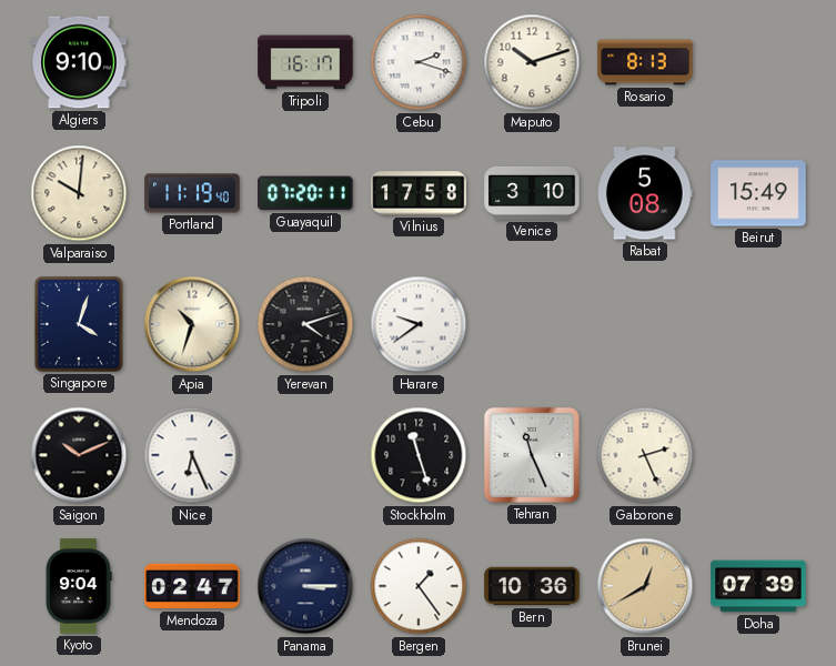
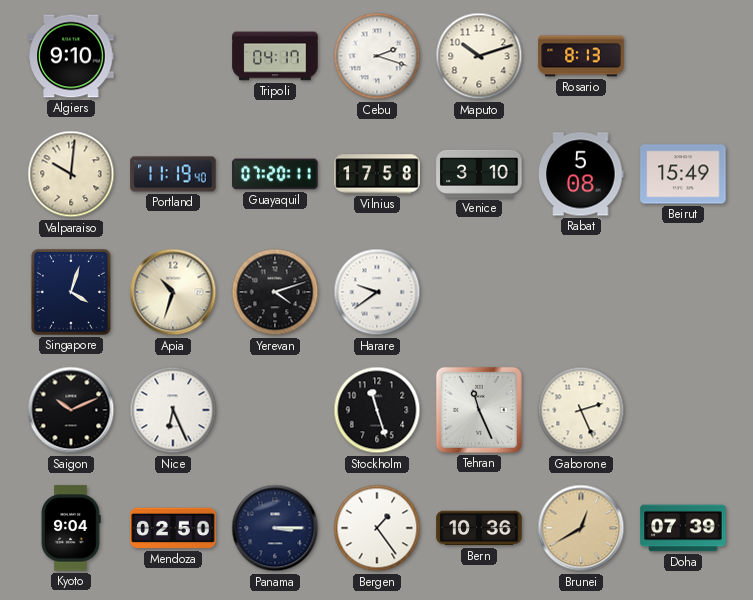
Tripoli: 16:17 -> 04:17 (275, 56)
Mendoza: 02:47 -> 02:50 (173, 528)
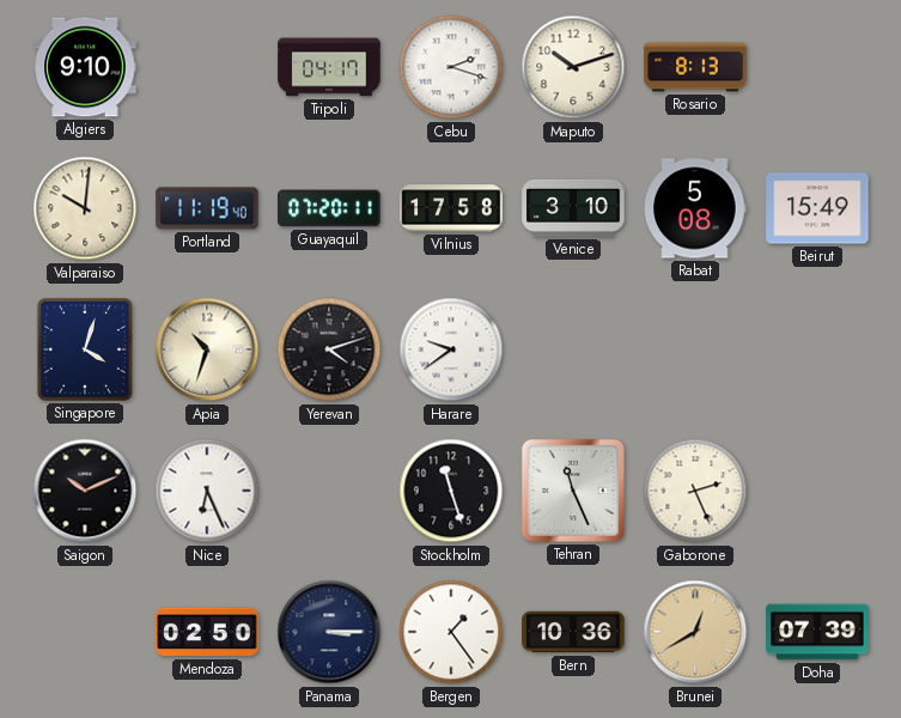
Kyoto: 9:04 -> none (71, 528)
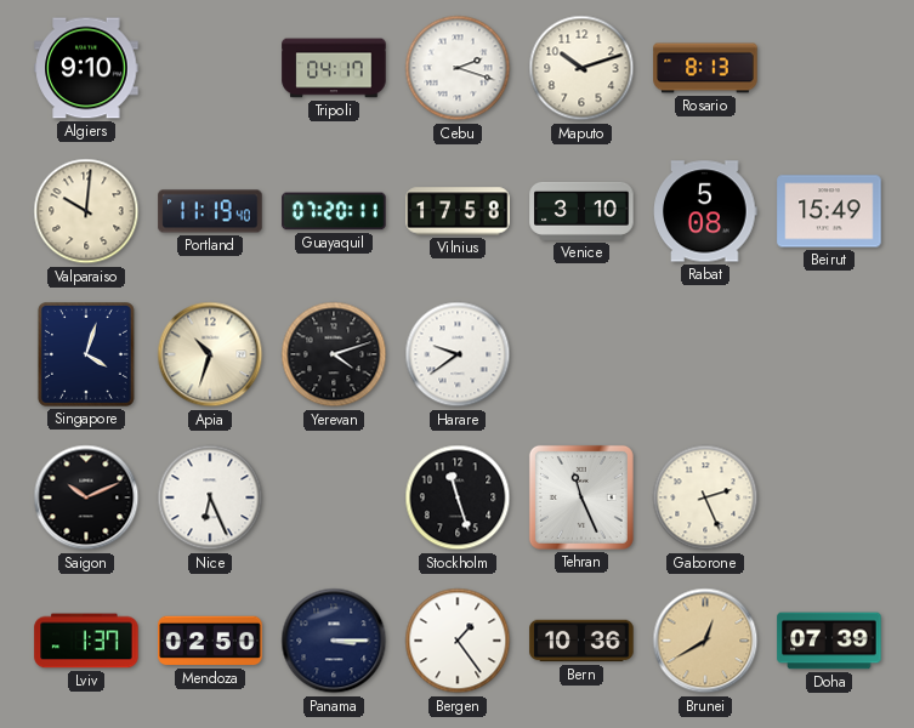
Lviv: none -> 1:37 (86, 641)
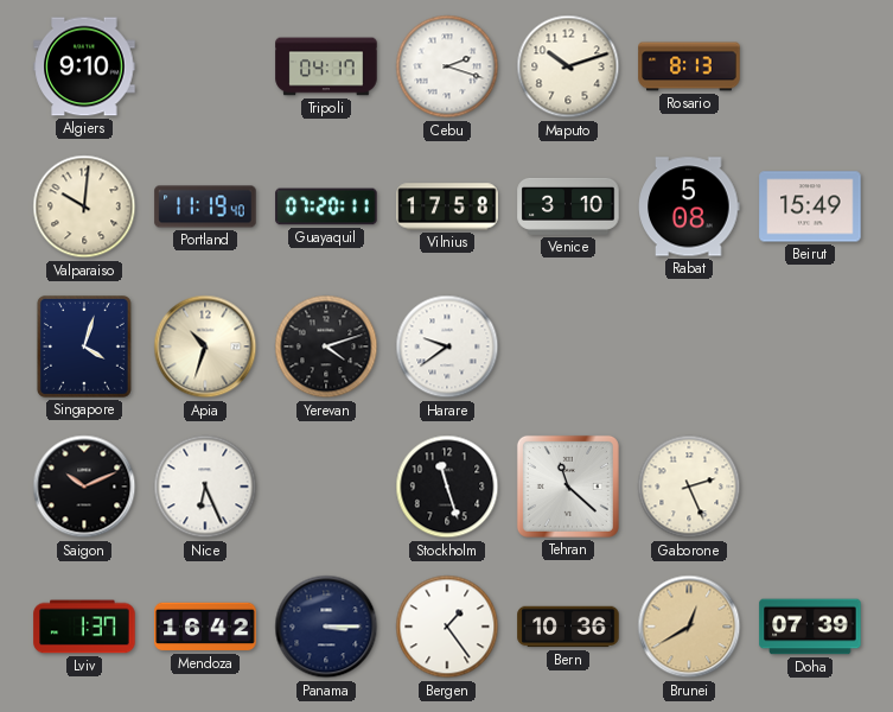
Tehran: 11:26 -> 11:22 (568, 487)
Mendoza: 02:50 -> 16:42 (205, 627)
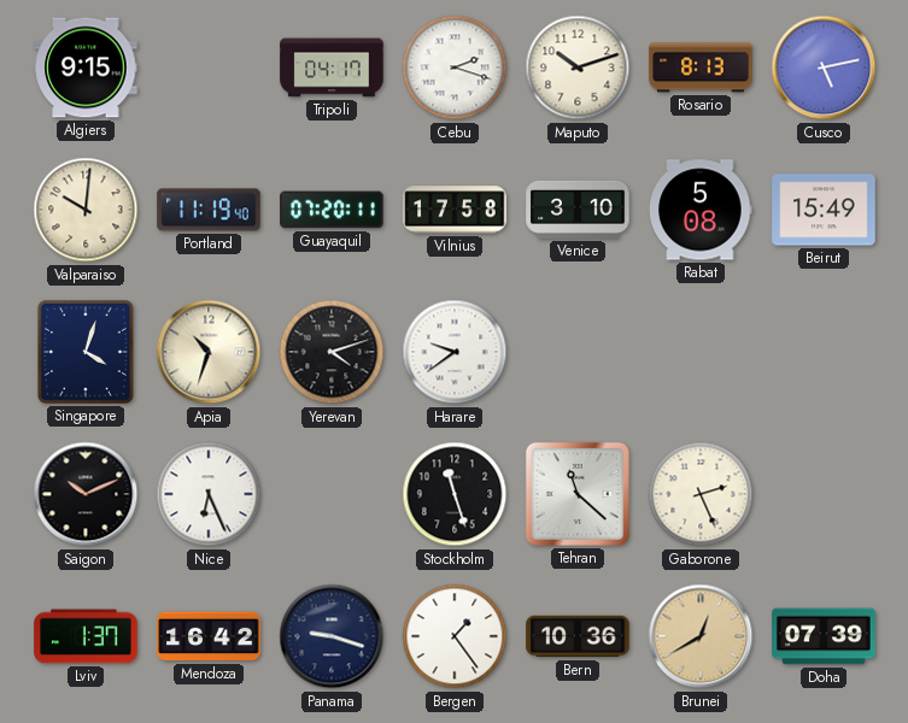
Algiers: 9:10 -> 9:15 (86, 67)
Cusco: none -> 5:13 (824, 67)
Panama: 3:15 -> 9:18 (332, 636)
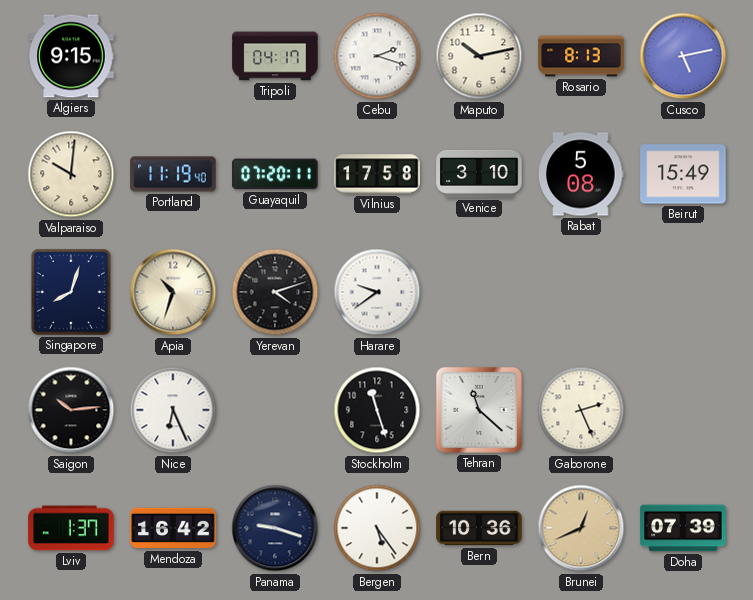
Maputo: 10:12 -> 10:13 (479, 56)
Singapore: 4:03 -> 8:03 (71, 292)
Saigon: 10:11 -> 10:14 (71, 410)
Bergen: 1:24 -> 5:24 (377, 528)
Brunei: 12:40 -> 12:41 (581, 528)
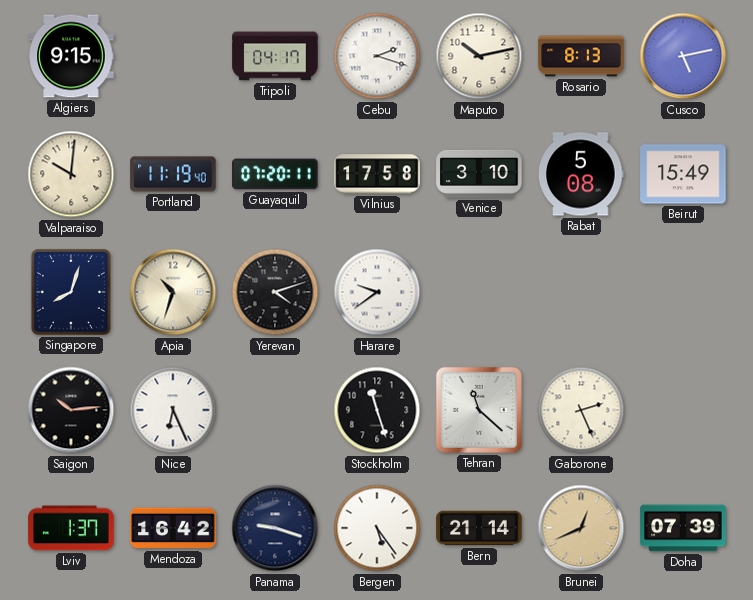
Bern: 10:36 -> 21:14 (479, 528)
